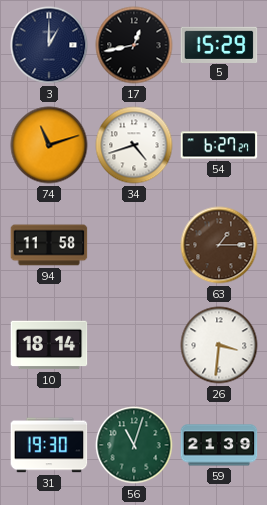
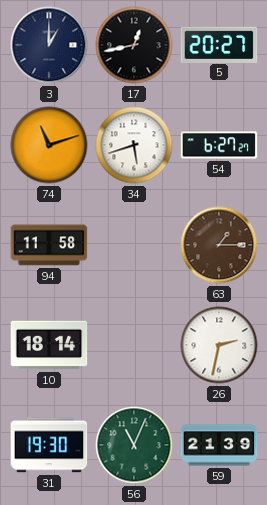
5: 15:29 -> 20:27 (219, 44)
34: 4:42 -> 5:42 (134, 145)
26: 3:31 -> 2:32 (219, 345)
56: 11:03 -> 11:04 (134, 445)
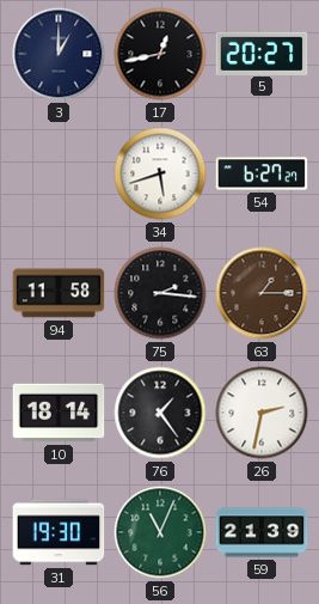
74: 11:12 -> none (49, 145)
75: none -> 2:16 (160, 293)
76: none -> 1:24 (160, 413)
